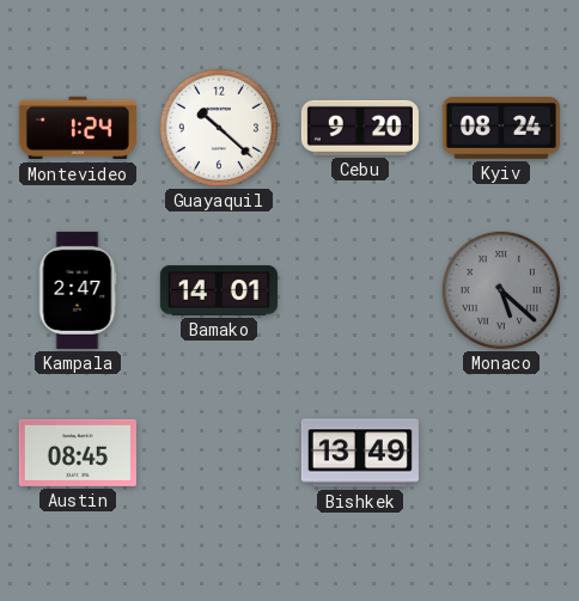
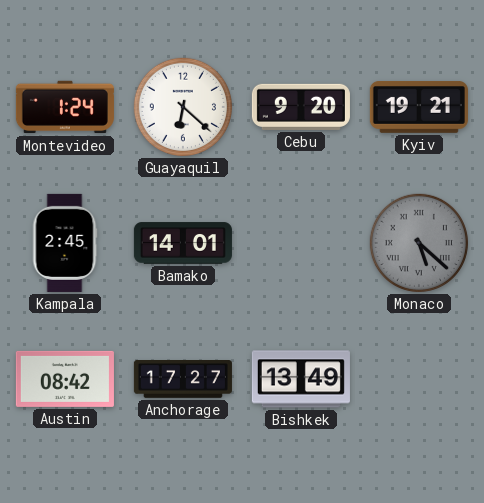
Guayaquil: 10:22 -> 6:22 (183, 107)
Kyiv: 08:24 -> 19:21 (419, 108)
Kampala: 2:47 -> 2:45 (65, 243)
Austin: 08:45 -> 08:42 (65, 379)
Anchorage: none -> 17:27 (183, 380)
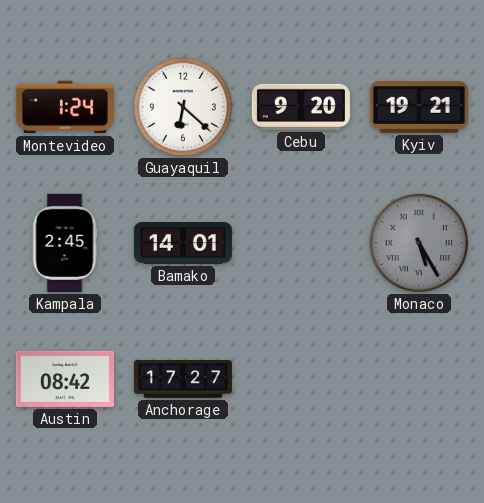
Monaco: 5:22 -> 5:25 (419, 243)
Bishkek: 13:49 -> none (301, 379)
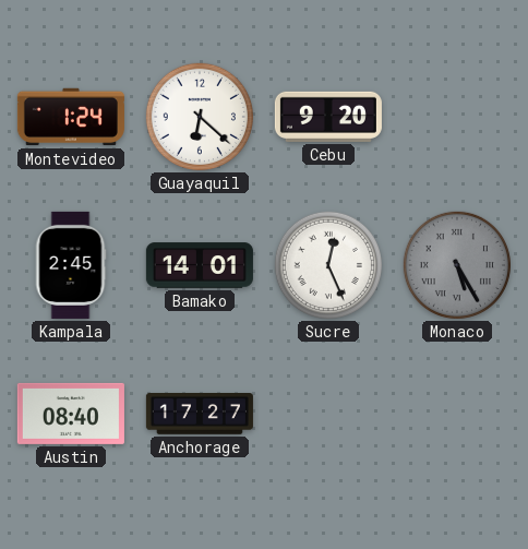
Kyiv: 19:21 -> none (419, 108)
Sucre: none -> 12:26 (328, 265)
Austin: 08:42 -> 08:40 (71, 414)
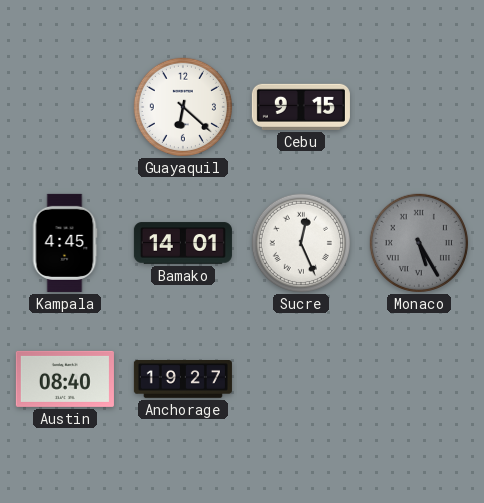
Montevideo: 1:24 -> none (71, 117)
Cebu: 9:20 -> 9:15 (301, 107)
Kampala: 2:45 -> 4:45 (65, 243)
Anchorage: 17:27 -> 19:27 (183, 380)
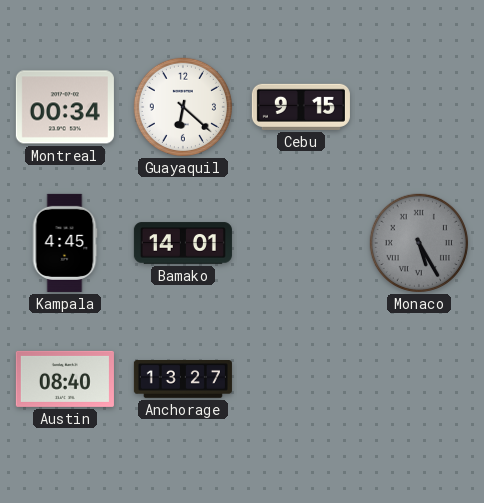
Montreal: none -> 00:34 (65, 107)
Sucre: 12:26 -> none (301, 243)
Anchorage: 19:27 -> 13:27 (183, 380)
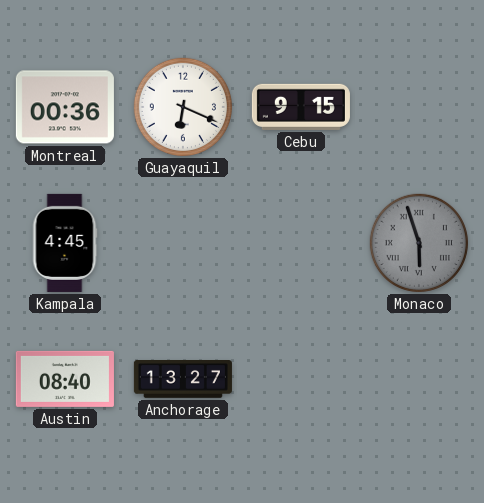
Montreal: 00:34 -> 00:36 (65, 107)
Guayaquil: 6:22 -> 6:19 (183, 107)
Bamako: 14:01 -> none (183, 243)
Monaco: 5:25 -> 5:57 (419, 243)
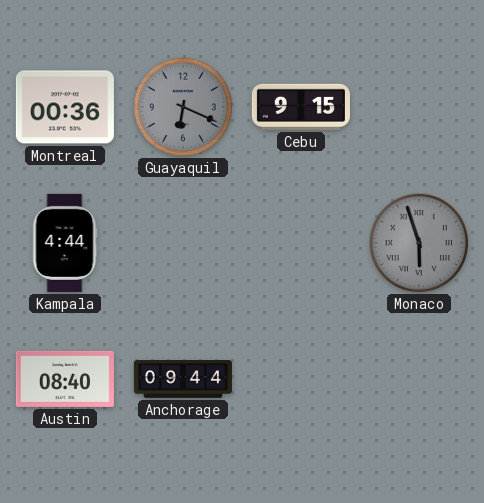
Guayaquil dial: white -> grey (183, 107)
Kampala: 4:45 -> 4:44 (65, 243)
Anchorage: 13:27 -> 09:44 (183, 380)
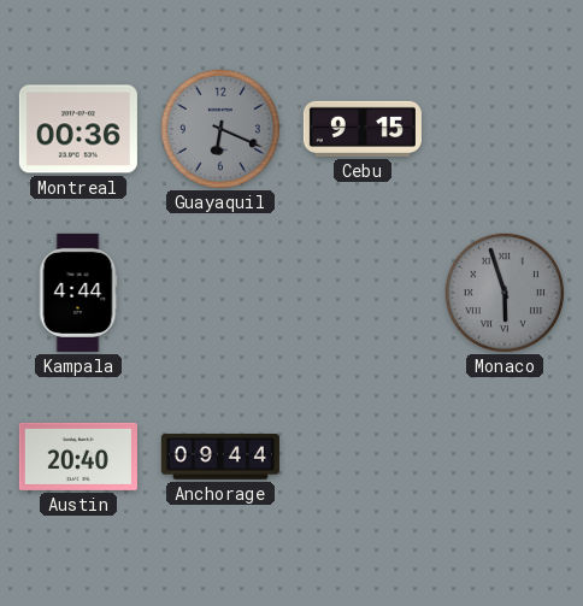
Austin: 08:40 -> 20:40 (78, 457)
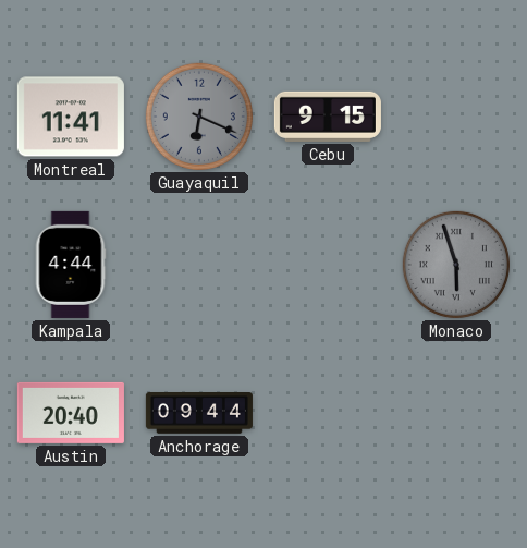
Montreal: 00:36 -> 11:41 (71, 117)
